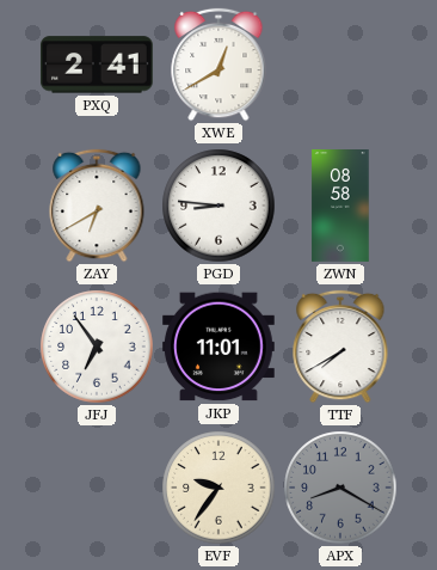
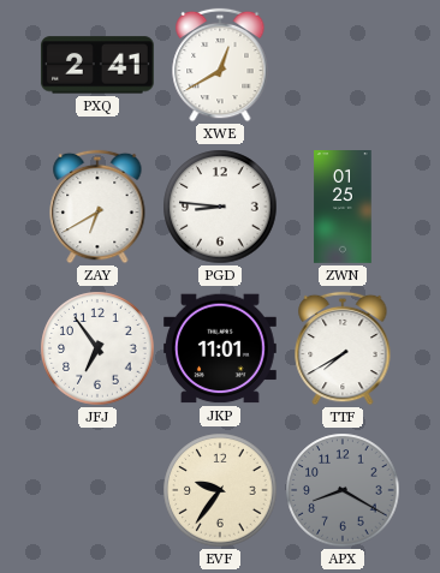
ZWN: 08:58 -> 01:25 (343, 208)
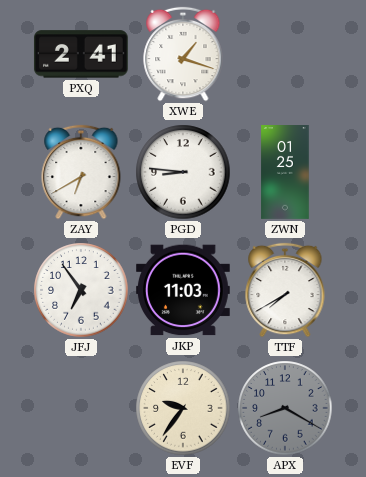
XWE: 12:40 -> 1:18 (183, 54)
JKP: 11:01 -> 11:03 (184, 290)
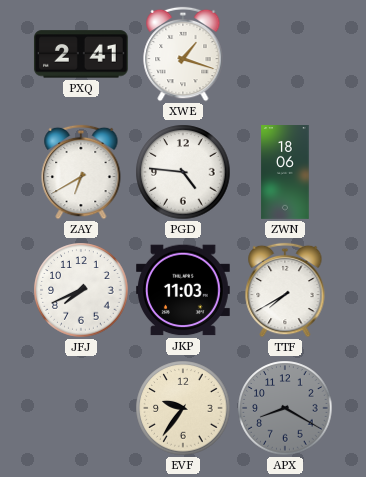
PGD: 8:46 -> 4:46 (183, 172)
ZWN: 01:25 -> 18:06 (285, 173)
JFJ: 6:54 -> 7:41 (81, 290)
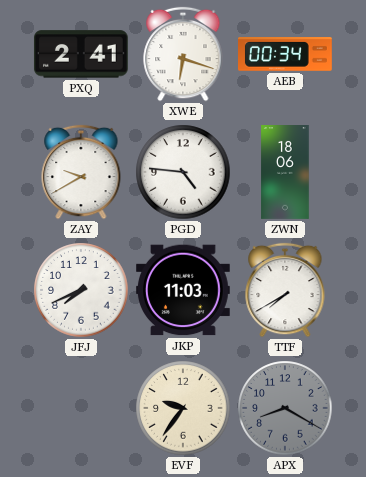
XWE: 1:18 -> 6:18 (183, 54)
AEB: none -> 00:34 (286, 55)
ZAY: 6:40 -> 9:40 (81, 172)
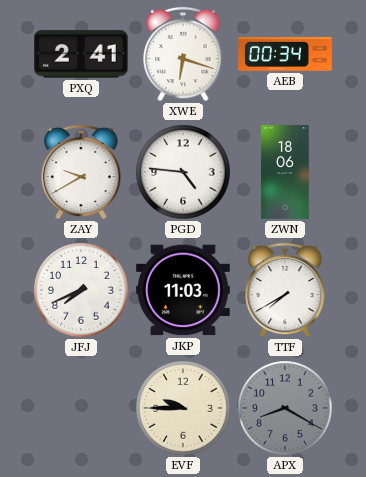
EVF: 9:36 -> 9:45 (183, 408)
